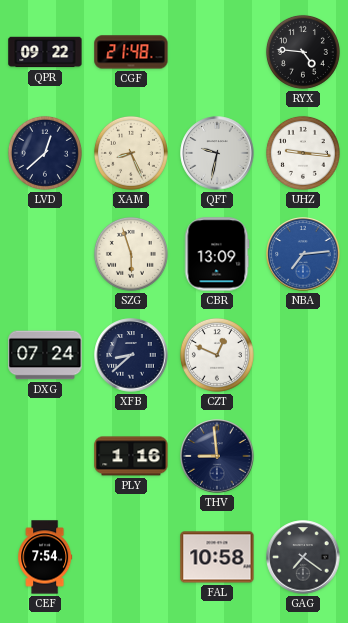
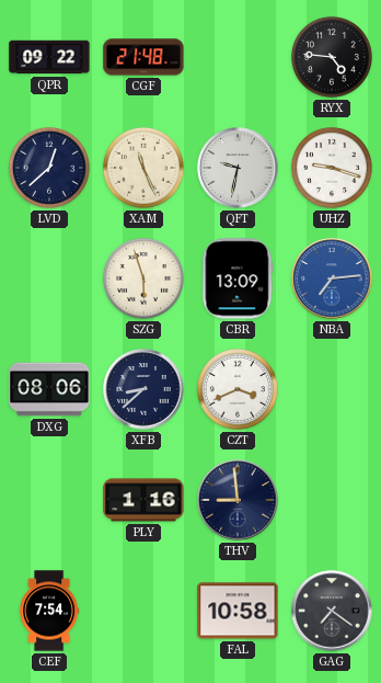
XAM: 8:26 -> 11:26 (143, 168)
UHZ: 9:16 -> 9:18 (332, 168)
DXG: 07:24 -> 08:06 (49, 389)
CZT: 12:49 -> 3:41 (238, 389)
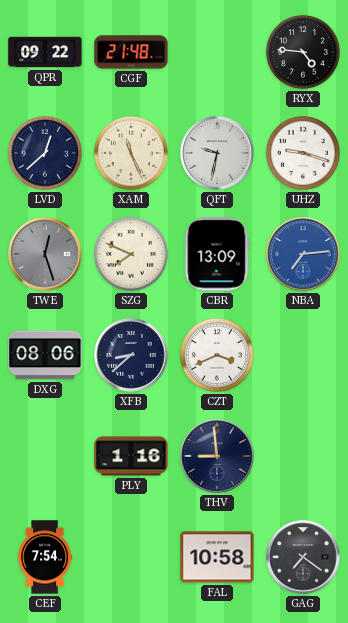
TWE: none -> 12:27 (45, 254)
SZG: 5:57 -> 7:49 (131, 254)
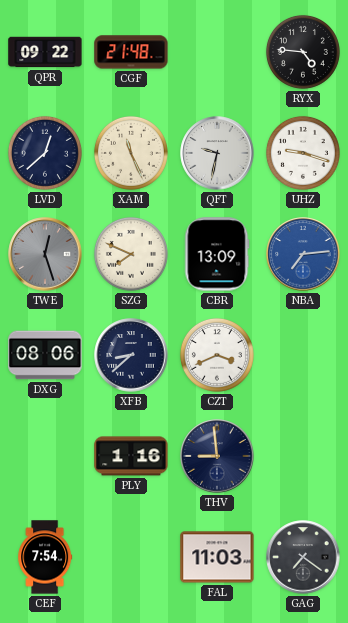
FAL: 10:58 -> 11:03 (217, 557)
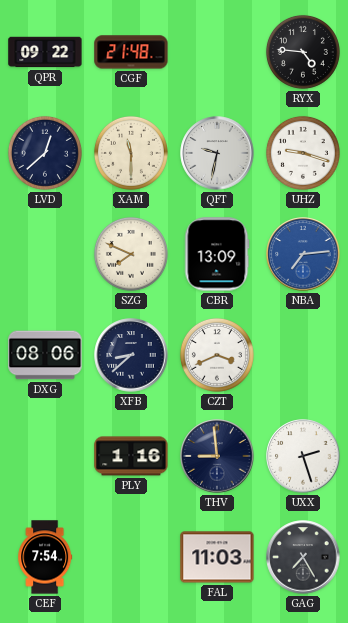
XAM: 11:26 -> 11:30 (131, 153)
TWE: 12:27 -> none (45, 254)
UXX: none -> 2:27 (303, 456)
GAG: 7:21 -> 7:25 (303, 557)
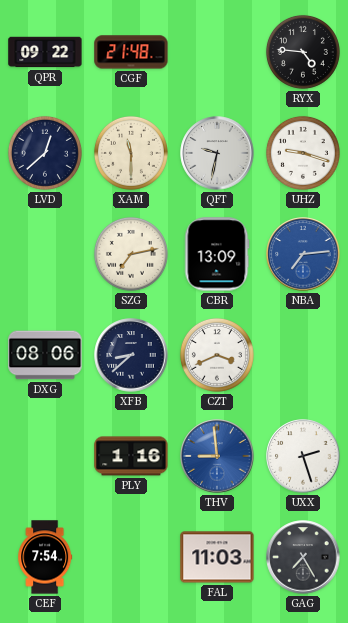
SZG: 7:49 -> 7:13 (131, 254)
THV dial: navy -> blue (217, 456)
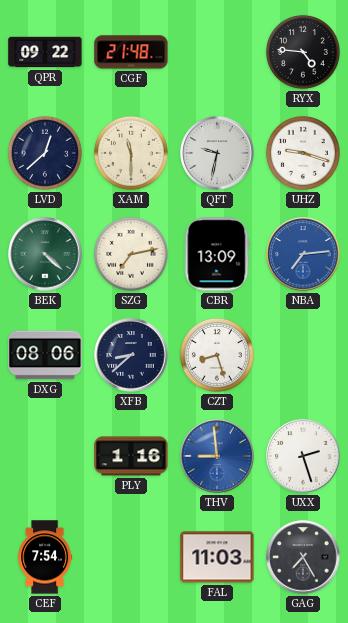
BEK: none -> 4:22 (45, 254)
CZT: 3:41 -> 8:27 (217, 355)
